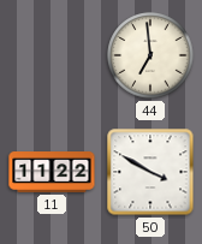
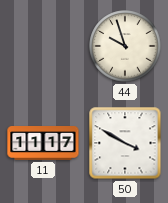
44: 6:59 -> 9:57 (125, 46)
11: 11:22 -> 11:17 (43, 144)
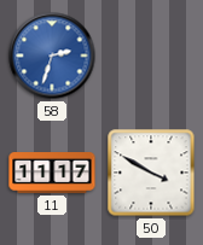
58: none -> 2:33 (52, 56)
44: 9:57 -> none (125, 46)
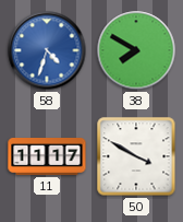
58: 2:33 -> 4:33 (47, 50)
38: none -> 7:50 (136, 50)
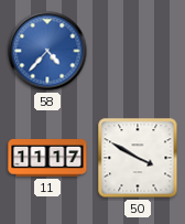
58: 4:33 -> 4:37 (47, 51)
38: 7:50 -> none (136, 50)
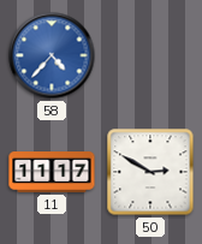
50: 3:50 -> 2:50 (150, 172)
